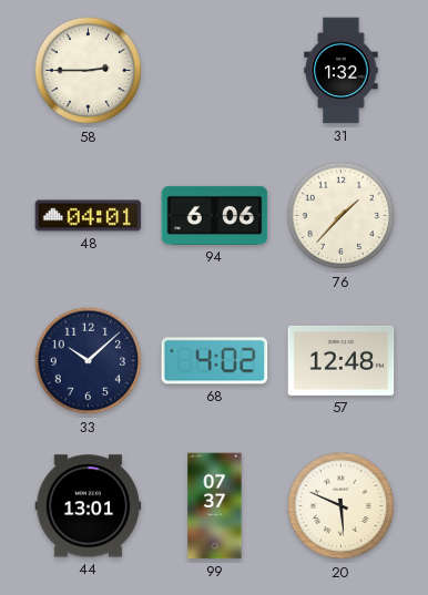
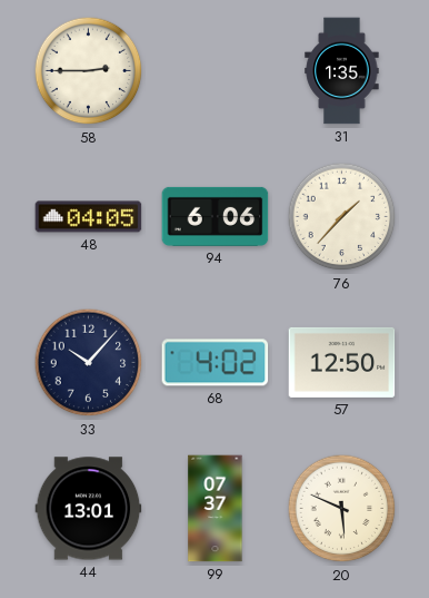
31: 1:32 -> 1:35 (342, 71)
48: 04:01 -> 04:05 (89, 217)
33: 10:08 -> 10:07 (89, 363)
57: 12:48 -> 12:50 (342, 362)
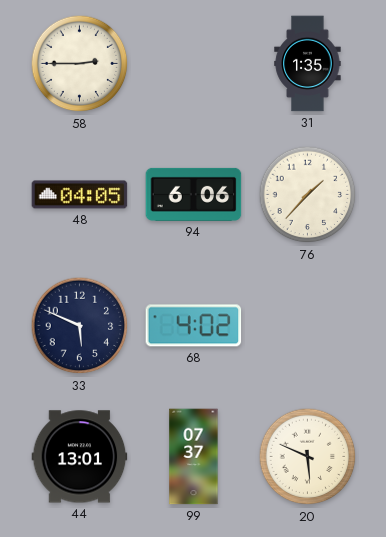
33: 10:07 -> 5:49 (80, 326)
57: 12:50 -> none (342, 362)
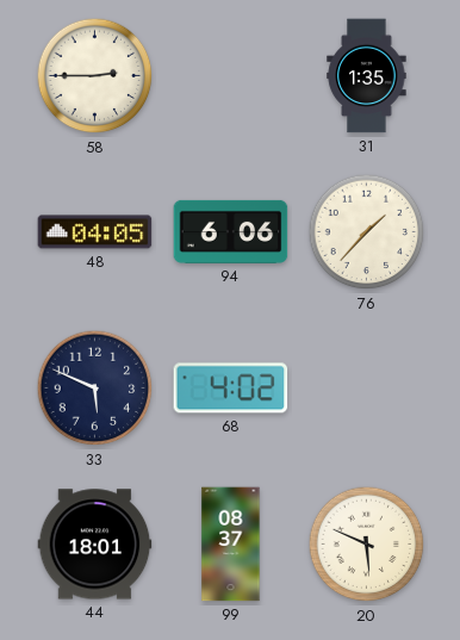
44: 13:01 -> 18:01 (95, 545)
99: 07:37 -> 08:37 (231, 545)
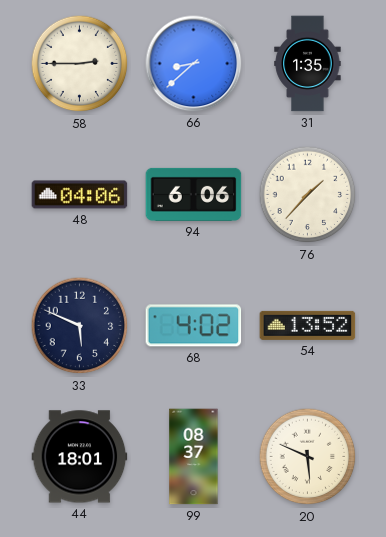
66: none -> 8:38 (194, 64)
48: 04:05 -> 04:06 (80, 195)
54: none -> 13:52 (308, 325)
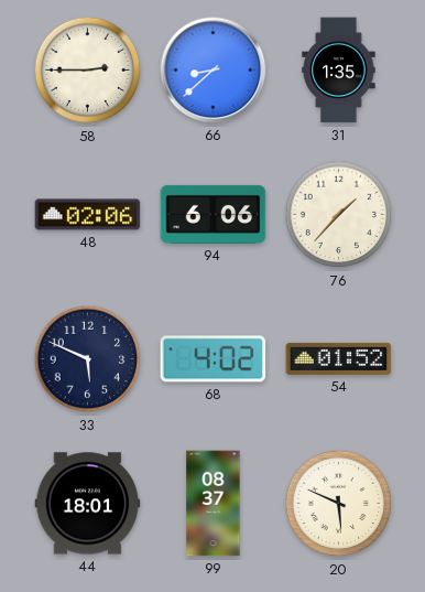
48: 04:06 -> 02:06 (88, 215)
54: 13:52 -> 01:52 (339, 358)
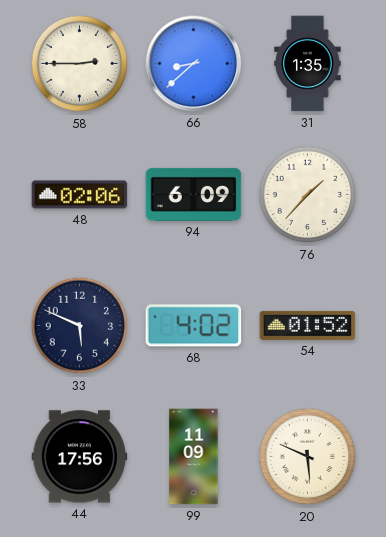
94: 6:06 -> 6:09 (194, 194)
44: 18:01 -> 17:56 (80, 457)
99: 08:37 -> 11:09 (194, 457)
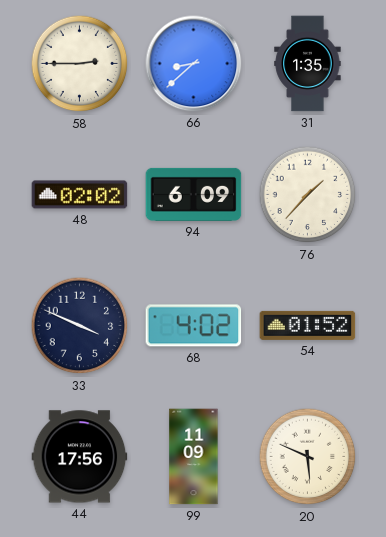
48: 02:06 -> 02:02 (80, 195)
33: 5:49 -> 3:49 (80, 326)
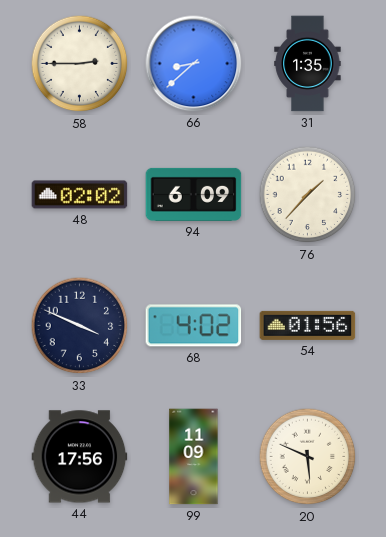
54: 01:52 -> 01:56 (308, 325)
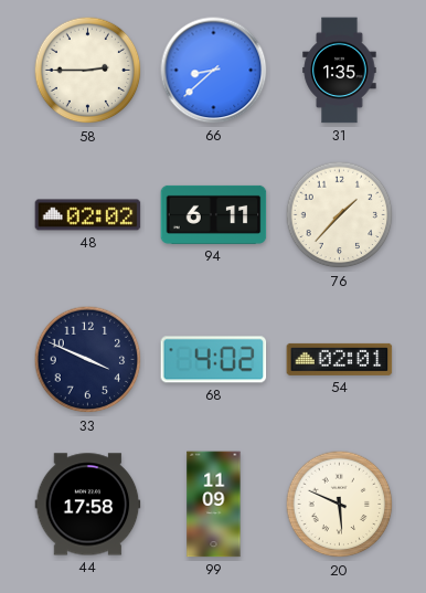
94: 6:09 -> 6:11 (214, 214)
54: 01:56 -> 02:01 (340, 359)
44: 17:56 -> 17:58 (88, 505)
